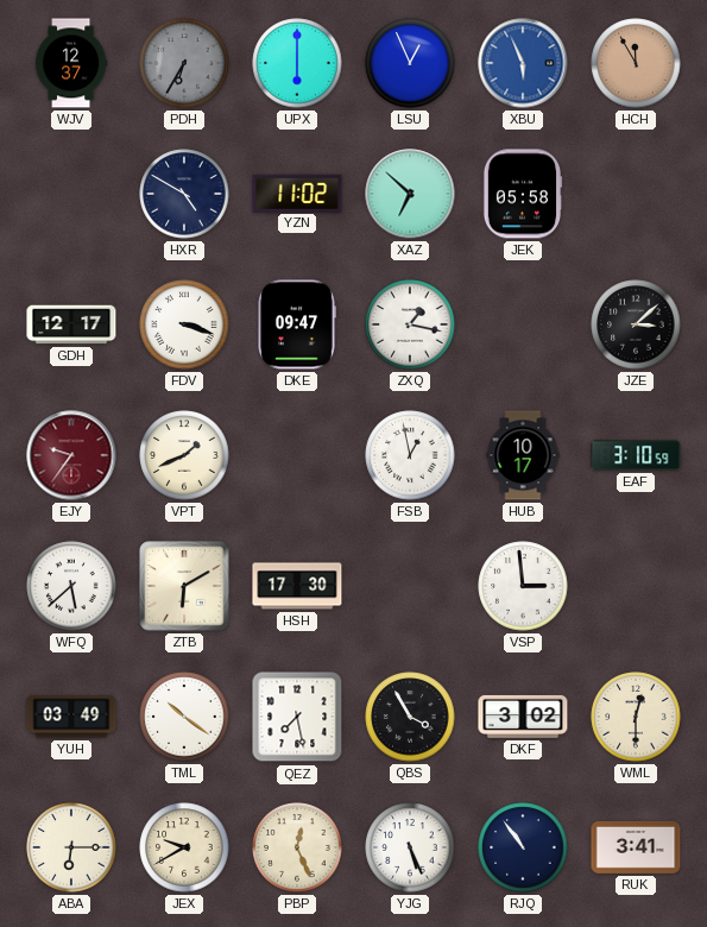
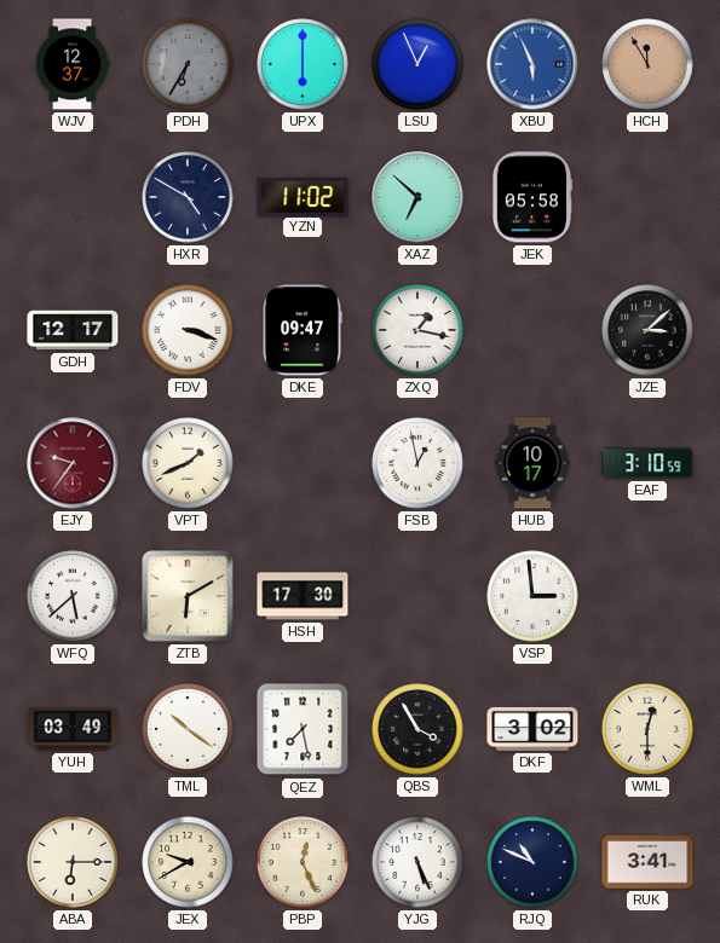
RJQ: 10:54 -> 10:49 (532, 862)
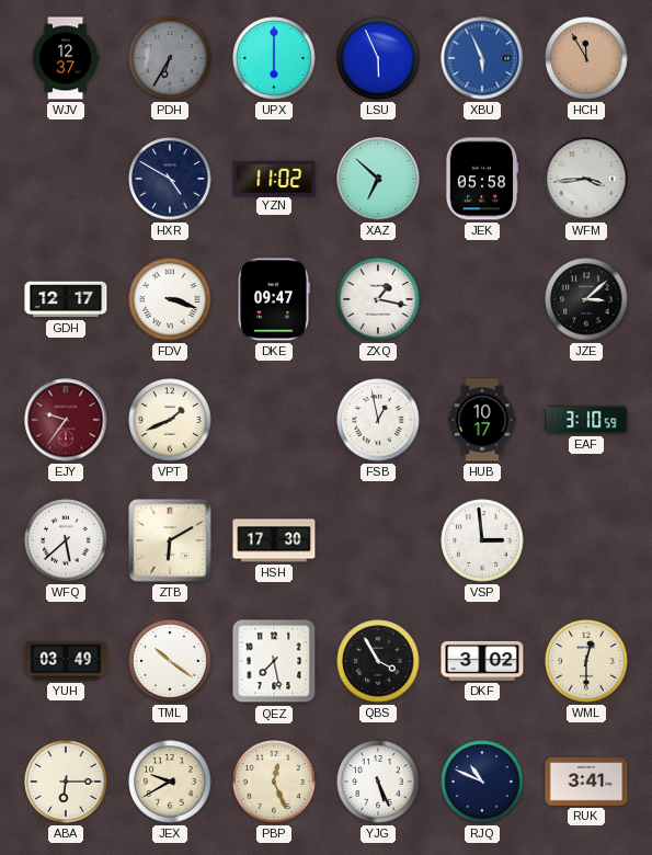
LSU: 12:56 -> 5:56 (378, 58)
WFM: none -> 3:44 (586, 179)
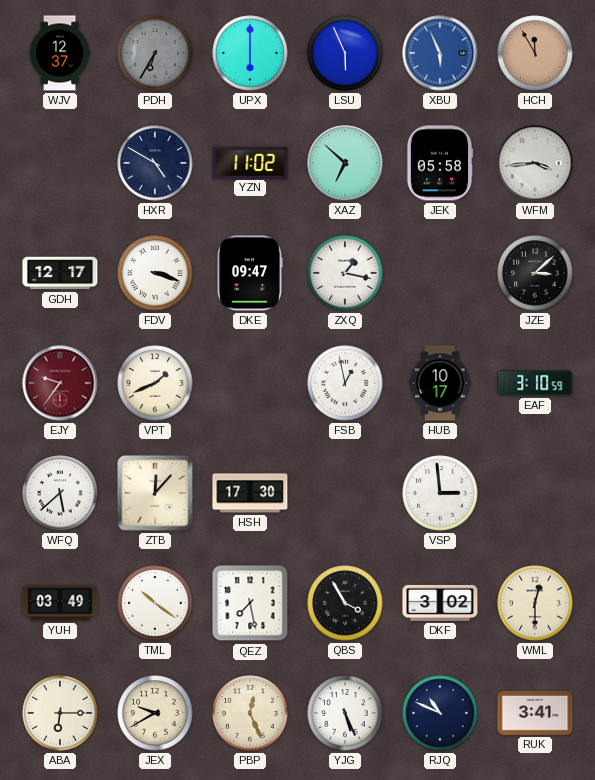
ZTB: 6:10 -> 12:07 (155, 493)
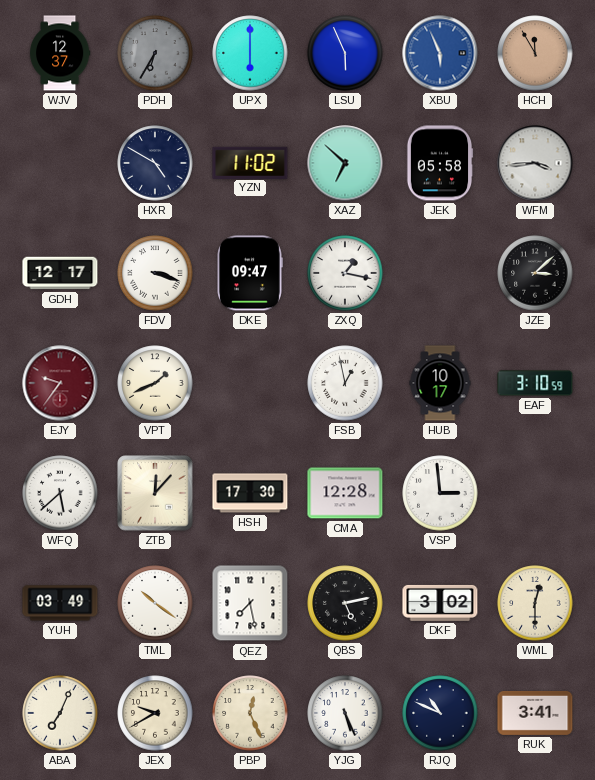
CMA: none -> 12:28 (345, 493)
QBS: 3:55 -> 5:13 (345, 603)
ABA: 6:15 -> 7:04 (60, 713)
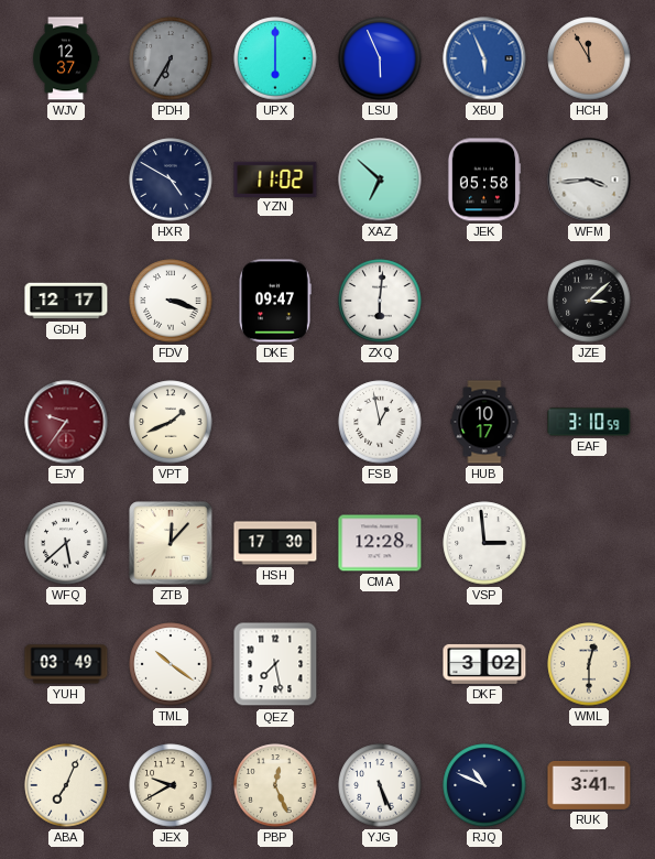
ZXQ: 1:17 -> 6:01 (380, 301)
QBS: 5:13 -> none (345, 603)
